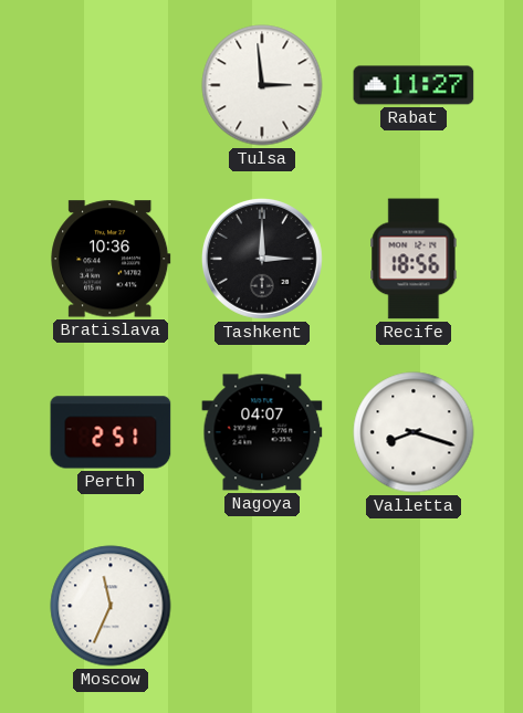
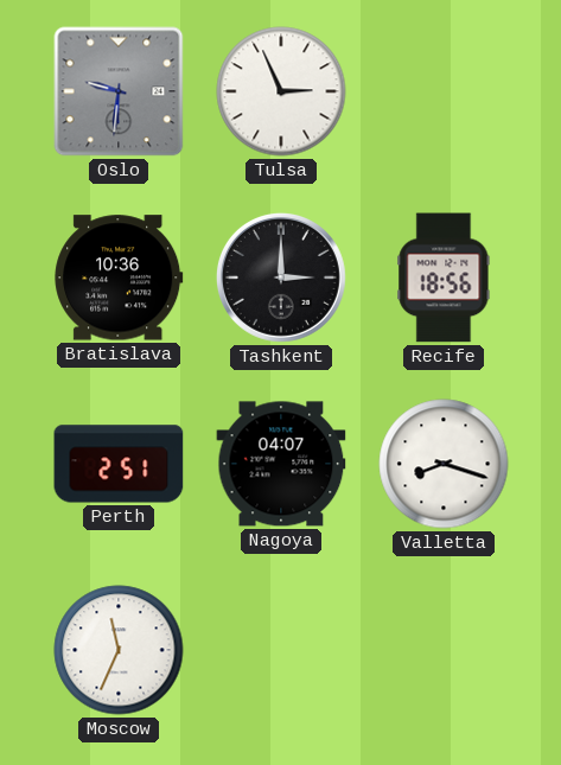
Oslo: none -> 9:31 (119, 91)
Tulsa: 2:59 -> 2:56 (281, 91)
Rabat: 11:27 -> none (414, 85)
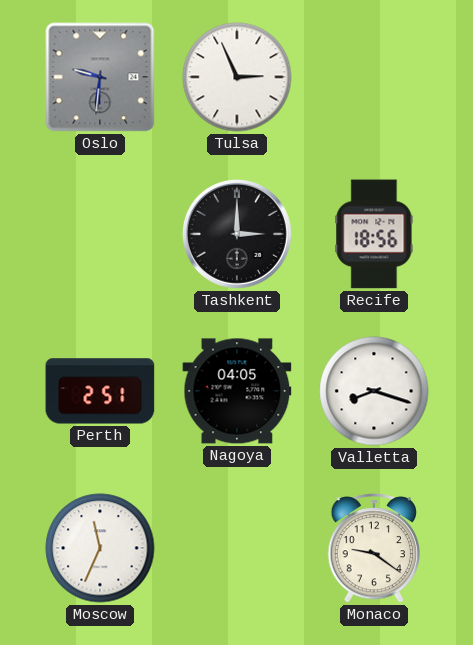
Bratislava: 10:36 -> none (119, 278)
Nagoya: 04:07 -> 04:05 (237, 391)
Monaco: none -> 9:21 (374, 548)
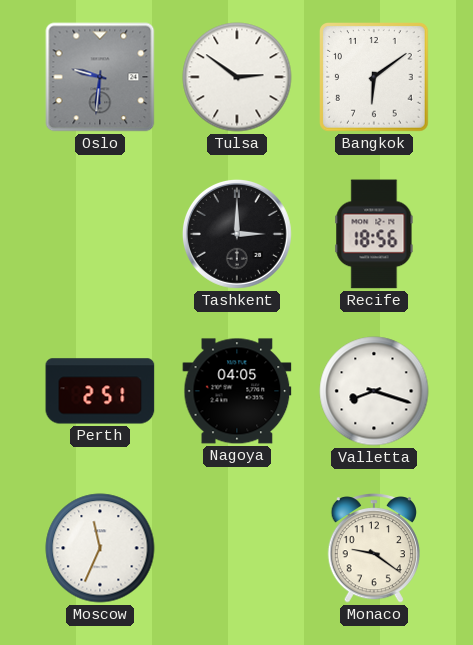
Tulsa: 2:56 -> 2:51 (237, 77)
Bangkok: none -> 6:09 (375, 78)
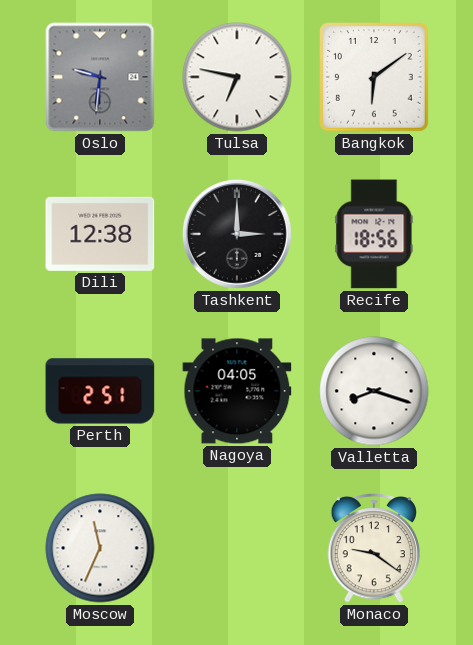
Tulsa: 2:51 -> 6:47 (237, 77)
Dili: none -> 12:38 (100, 234)
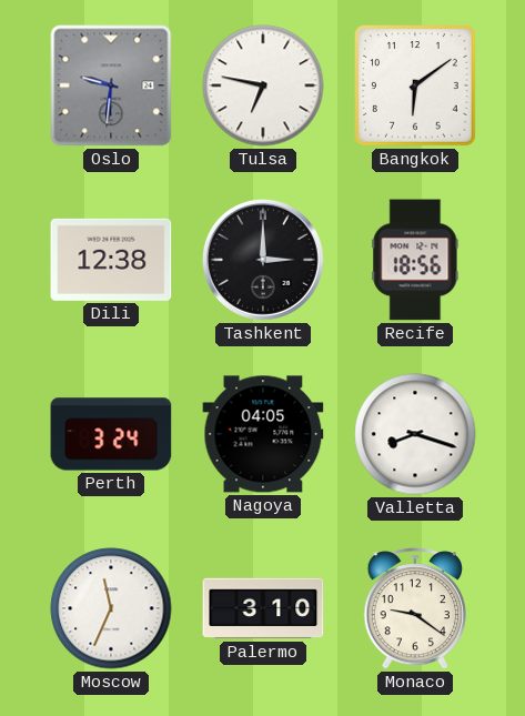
Perth: 2:51 -> 3:24 (111, 434)
Palermo: none -> 3:10 (263, 608)
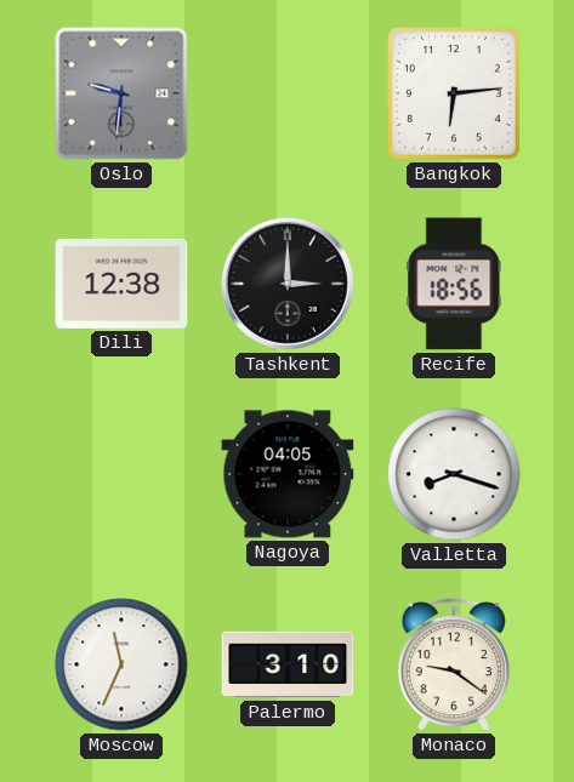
Tulsa: 6:47 -> none (263, 85)
Bangkok: 6:09 -> 6:14 (455, 95)
Perth: 3:24 -> none (111, 434)
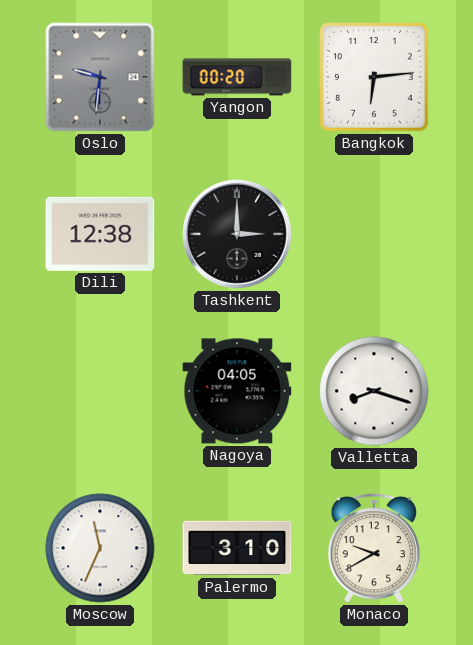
Yangon: none -> 00:20 (237, 77)
Recife: 18:56 -> none (454, 284)
Monaco: 9:21 -> 9:40 (374, 548)
